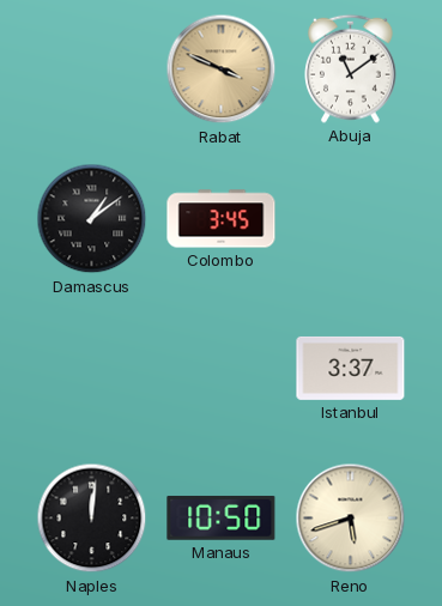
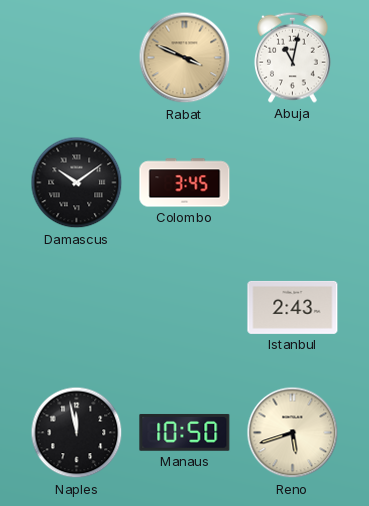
Abuja: 11:09 -> 11:02 (293, 57)
Damascus: 1:09 -> 10:09 (77, 183)
Istanbul: 3:37 -> 2:43 (293, 307)
Naples: 12:01 -> 11:58 (77, 433)
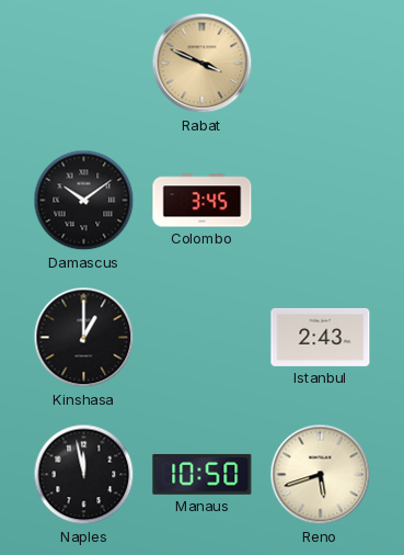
Abuja: 11:02 -> none (293, 57)
Kinshasa: none -> 1:00 (84, 338)
